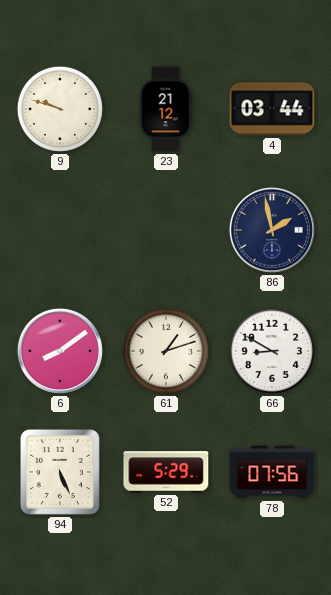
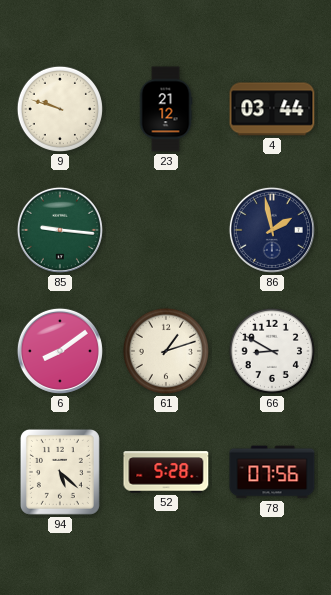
85: none -> 9:16 (60, 230)
94: 5:26 -> 5:22 (60, 472)
52: 5:29 -> 5:28 (166, 472)
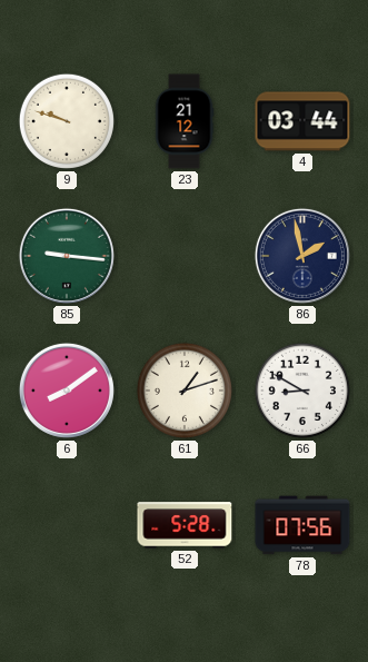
94: 5:22 -> none (60, 472)
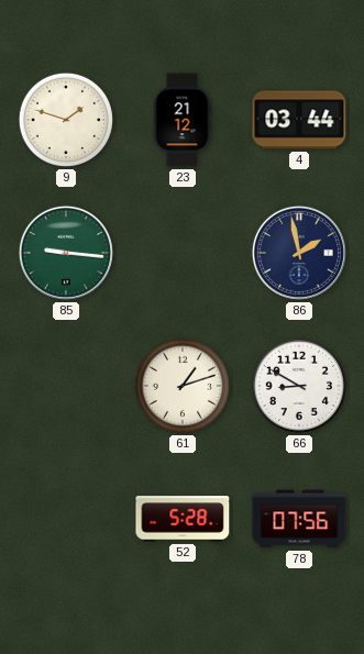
9: 9:48 -> 1:48 (66, 120)
6: 8:09 -> none (67, 391)
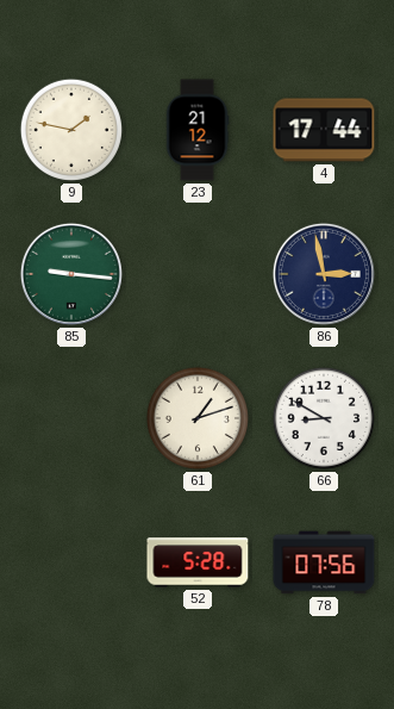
9: 1:48 -> 1:47 (71, 130)
4: 03:44 -> 17:44 (324, 130)
86: 1:58 -> 2:58 (324, 274)
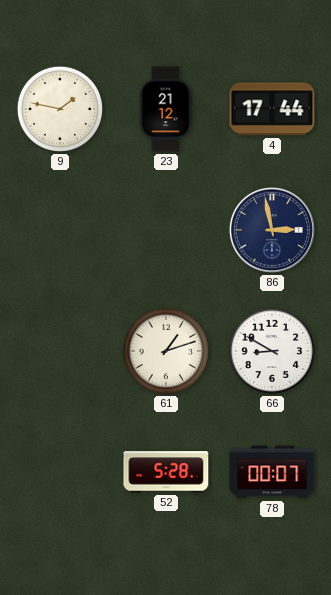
85: 9:16 -> none (71, 274)
78: 07:56 -> 00:07 (272, 472)
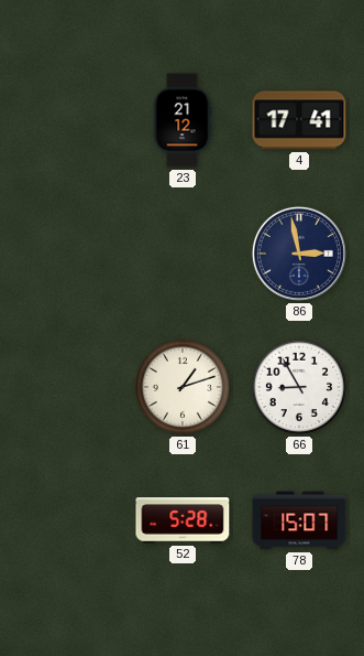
9: 1:47 -> none (60, 109)
4: 17:44 -> 17:41 (299, 120)
66: 8:50 -> 8:55 (299, 387)
78: 00:07 -> 15:07 (299, 520)
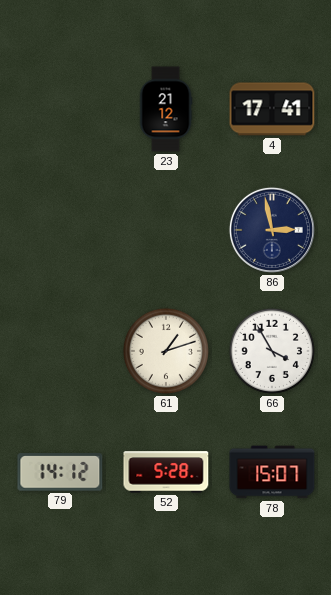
66: 8:55 -> 3:55 (272, 351)
79: none -> 14:12 (60, 472)
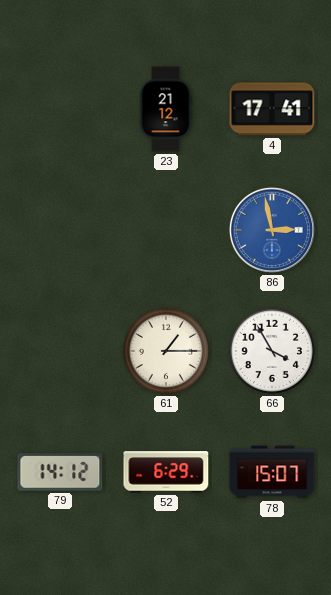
86 dial: navy -> blue (272, 230)
61: 1:12 -> 1:15 (166, 351)
52: 5:28 -> 6:29 (166, 472)
